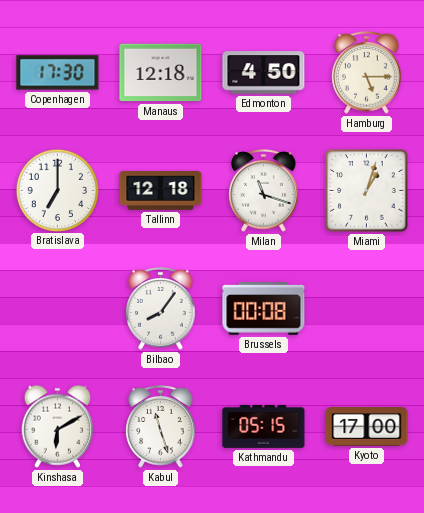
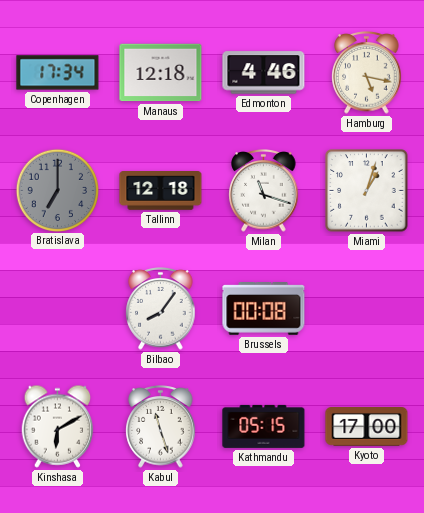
Copenhagen: 17:30 -> 17:34 (58, 73)
Edmonton: 4:50 -> 4:46 (264, 73)
Hamburg: 5:15 -> 5:17 (367, 73)
Bratislava dial: white -> grey (57, 190)
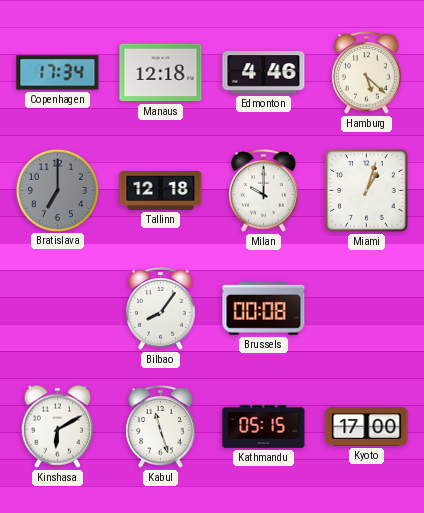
Hamburg: 5:17 -> 5:22 (367, 73)
Milan: 11:18 -> 10:00 (264, 191)
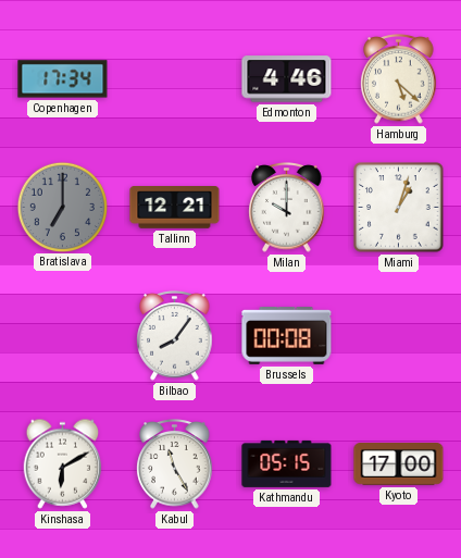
Manaus: 12:18 -> none (161, 73)
Tallinn: 12:18 -> 12:21 (175, 208)
Kabul: 11:27 -> 11:25 (175, 464)
